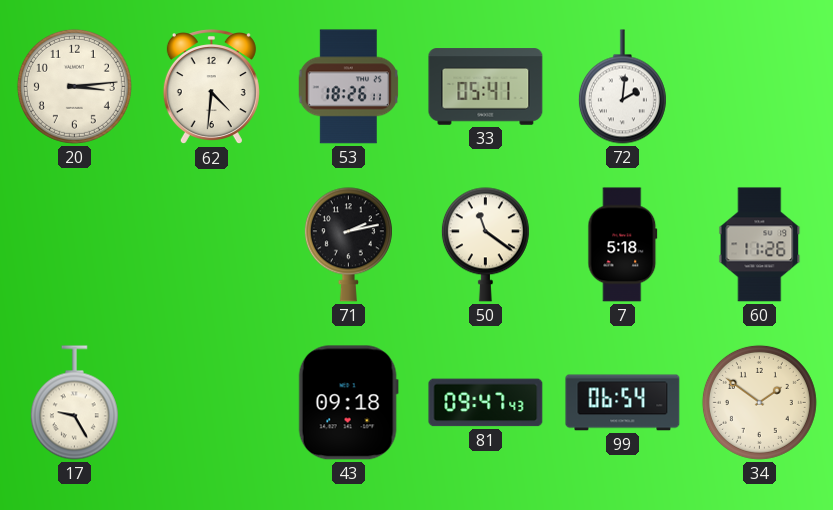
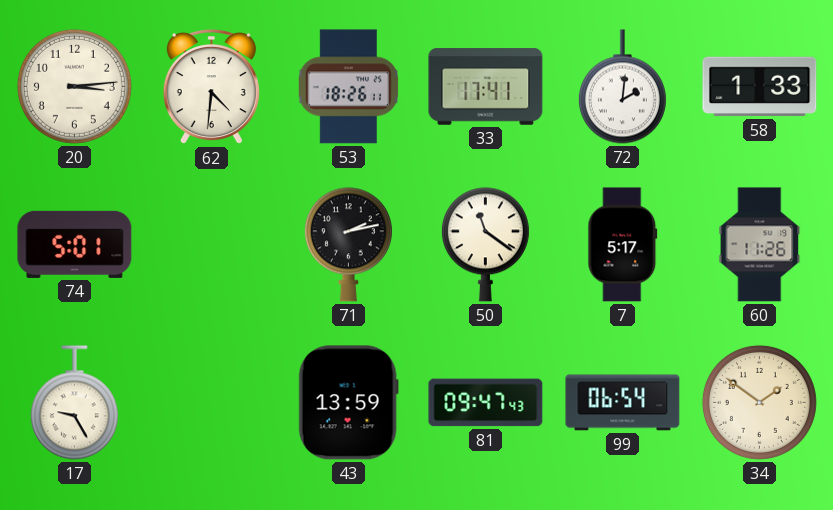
33: 05:41 -> 17:41 (486, 87)
58: none -> 1:33 (760, 87)
74: none -> 5:01 (75, 244)
7: 5:18 -> 5:17 (623, 245)
43: 09:18 -> 13:59 (348, 403)
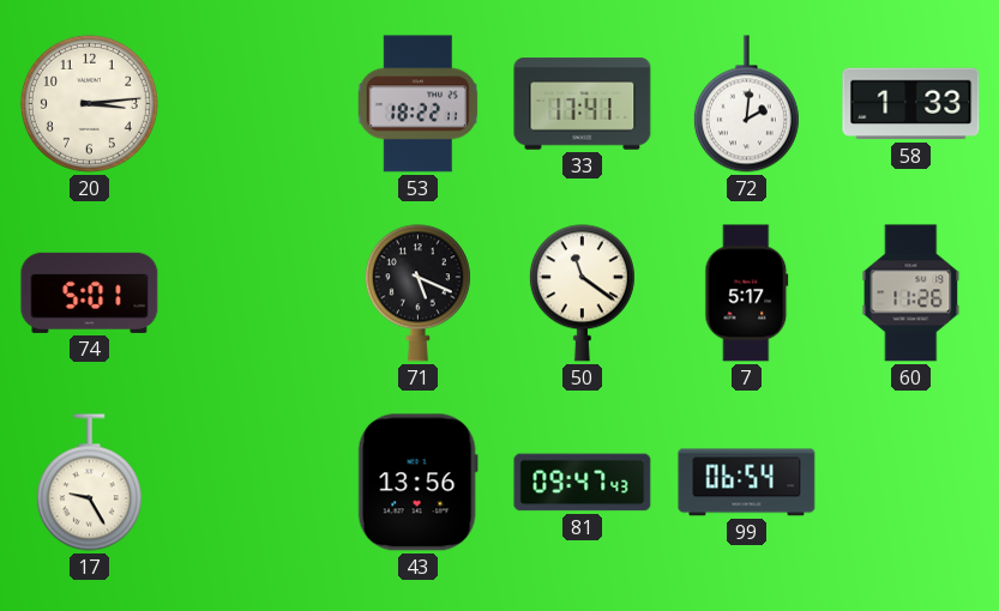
62: 4:31 -> none (211, 87)
53: 18:26 -> 18:22 (417, 104)
71: 2:13 -> 5:19 (417, 294)
43: 13:59 -> 13:56 (417, 483)
34: 1:51 -> none (759, 402)
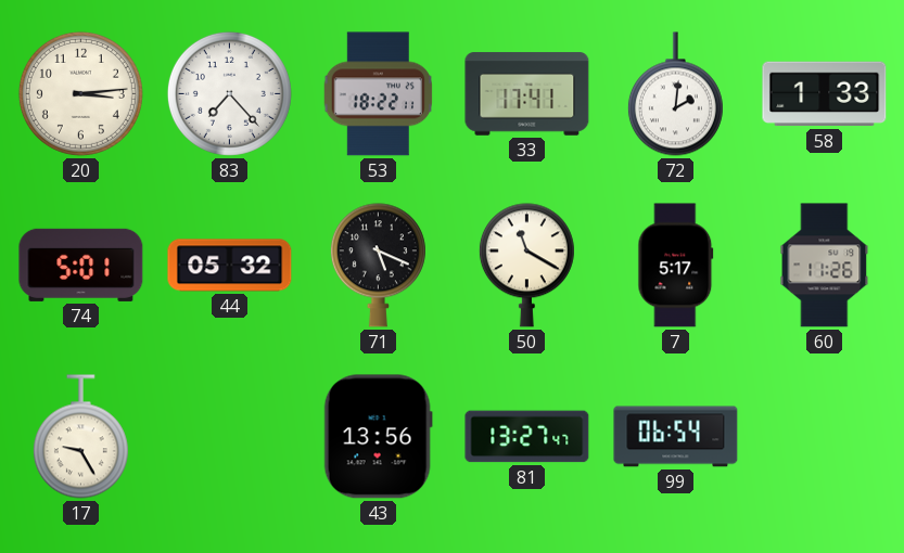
83: none -> 7:23 (229, 93)
44: none -> 05:32 (230, 266)
50: 11:21 -> 11:20 (526, 266)
81: 09:47 -> 13:27 (527, 437)
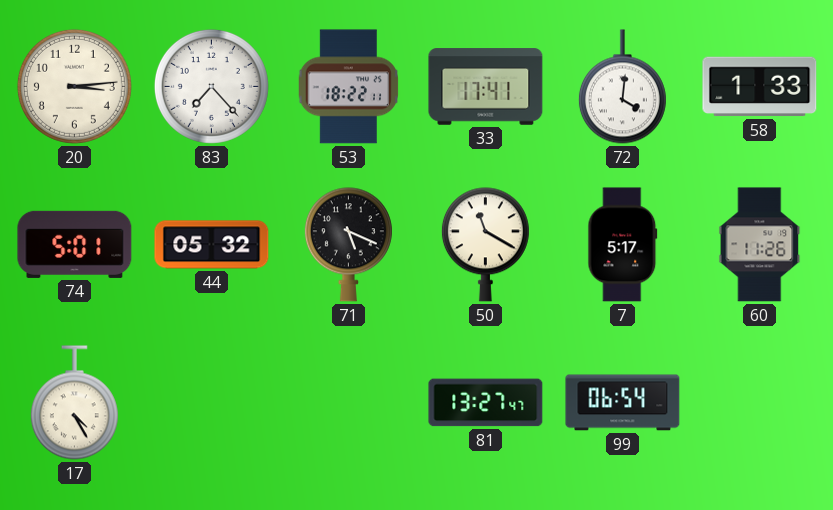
72: 2:01 -> 4:01 (622, 87)
17: 9:25 -> 4:25 (74, 403)
43: 13:56 -> none (378, 437)
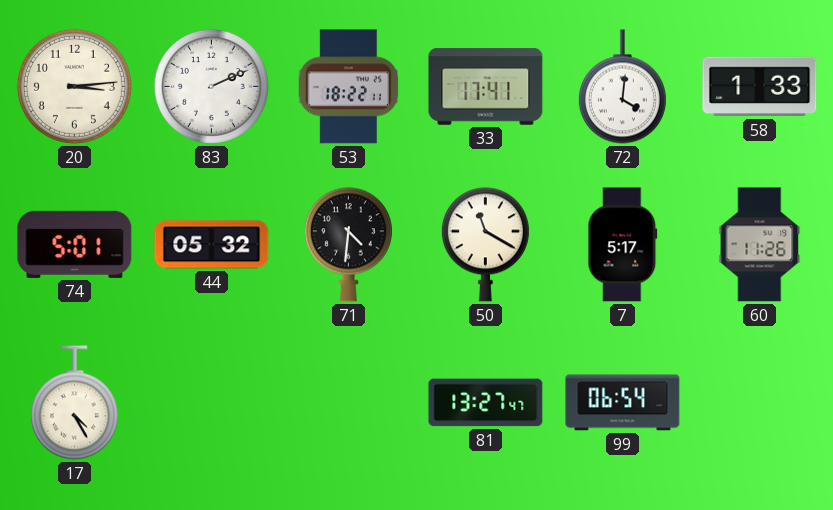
83: 7:23 -> 2:11 (211, 86)
71: 5:19 -> 4:31 (348, 245)
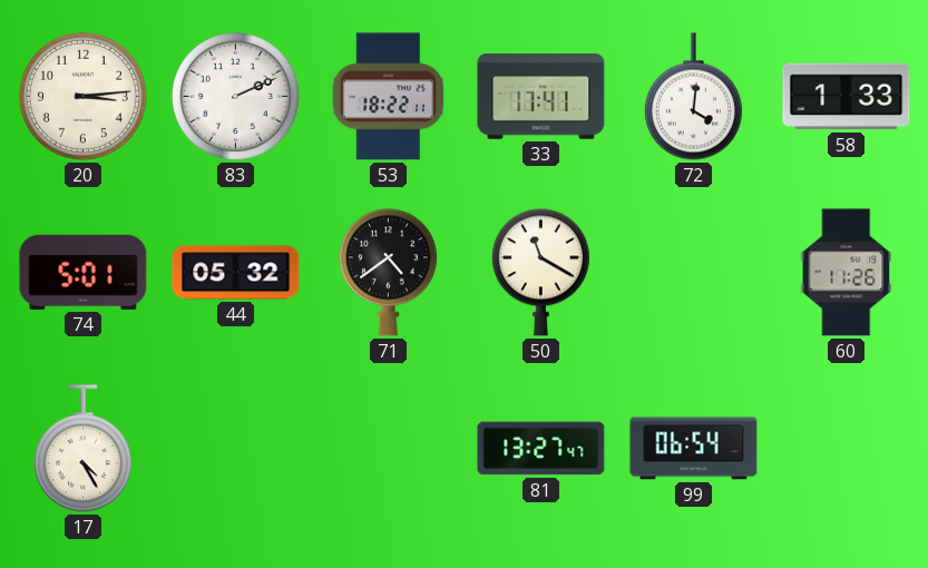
71: 4:31 -> 4:39 (388, 273)
7: 5:17 -> none (623, 245)
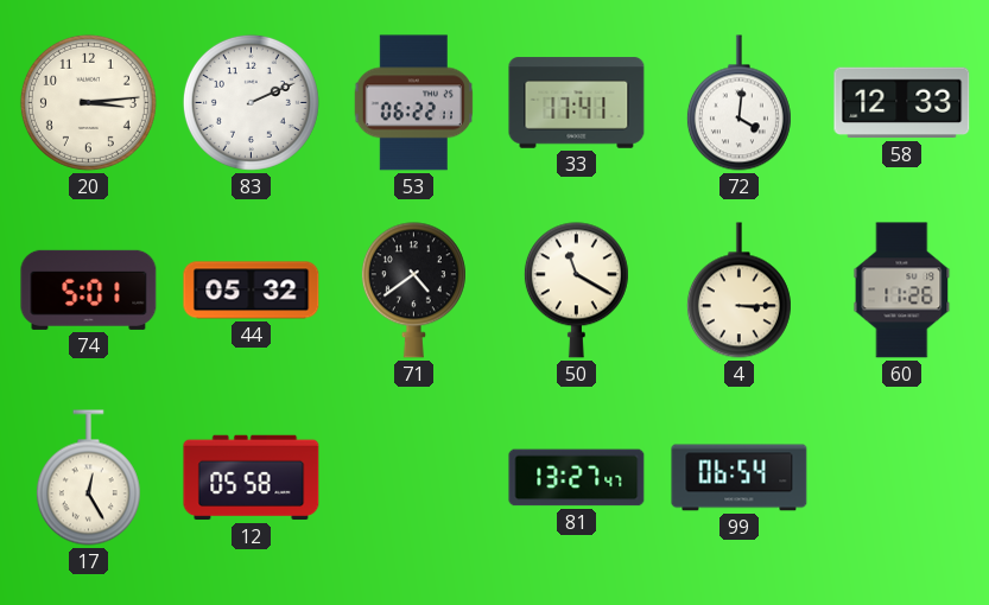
53: 18:22 -> 06:22 (413, 103)
58: 1:33 -> 12:33 (902, 103)
4: none -> 3:15 (738, 291)
17: 4:25 -> 12:25 (88, 478)
12: none -> 05:58 (252, 478)
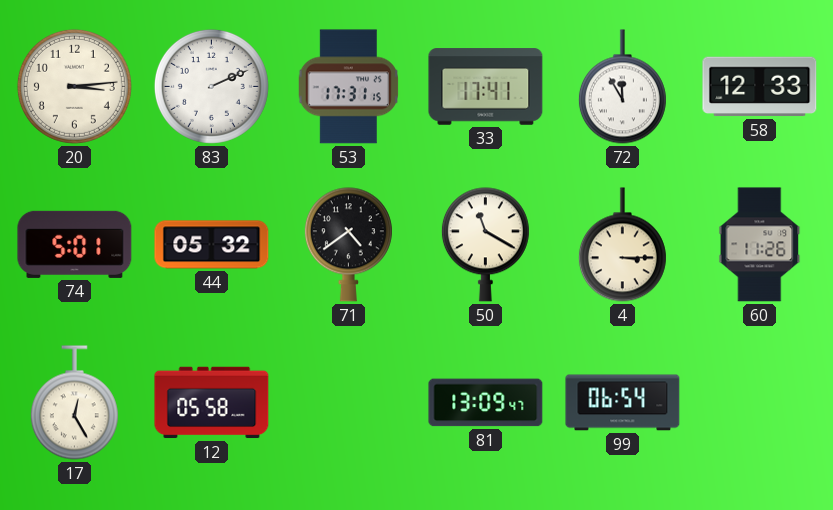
53: 06:22 -> 17:31 (348, 87)
72: 4:01 -> 11:55 (622, 87)
81: 13:27 -> 13:09 (486, 403)
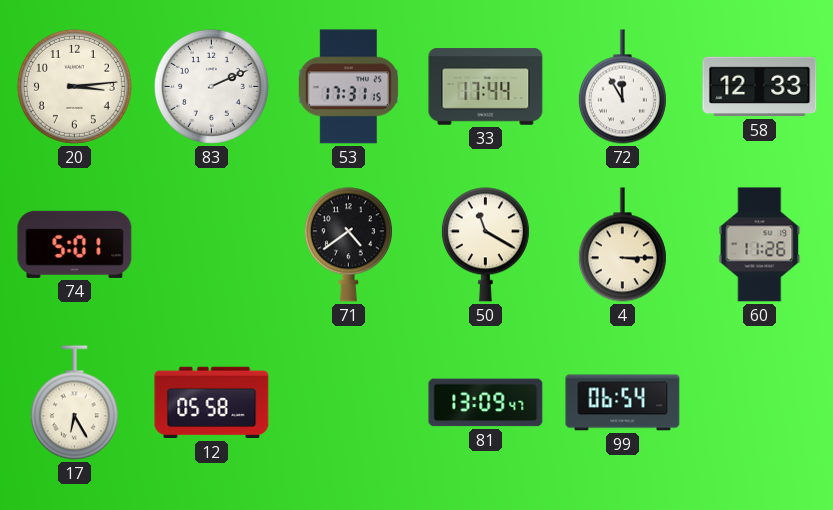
33: 17:41 -> 17:44 (486, 87)
44: 05:32 -> none (212, 245)
17: 12:25 -> 6:25 (74, 403)
